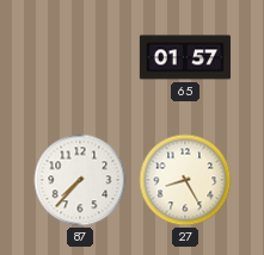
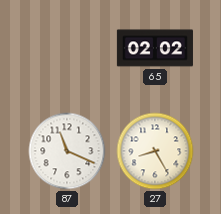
65: 01:57 -> 02:02 (155, 48)
87: 7:37 -> 11:19 (67, 151)
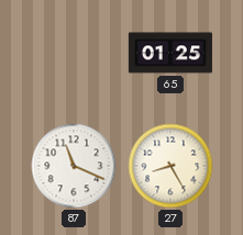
65: 02:02 -> 01:25 (170, 53)
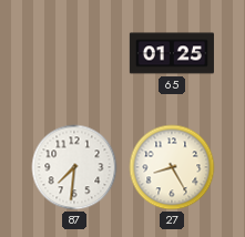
87: 11:19 -> 7:31 (74, 167)
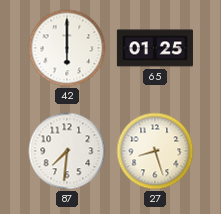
42: none -> 6:00 (67, 48)
27: 8:25 -> 8:27 (155, 151)
